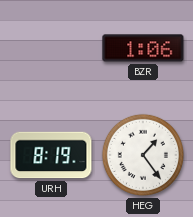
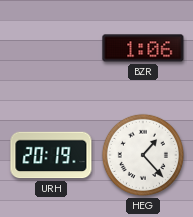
URH: 8:19 -> 20:19 (51, 155)
HEG: 1:24 -> 1:23 (143, 155)
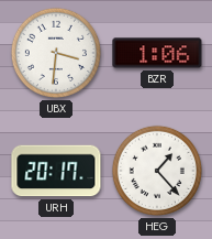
UBX: none -> 3:31 (56, 53)
URH: 20:19 -> 20:17 (56, 171)
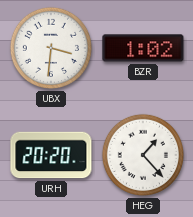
BZR: 1:06 -> 1:02 (143, 48)
URH: 20:17 -> 20:20 (51, 155)
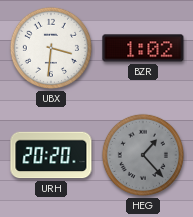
HEG dial: white -> grey (143, 155)
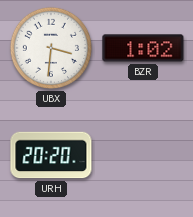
HEG: 1:23 -> none (143, 155)
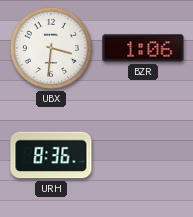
BZR: 1:02 -> 1:06 (143, 48)
URH: 20:20 -> 8:36 (51, 155)
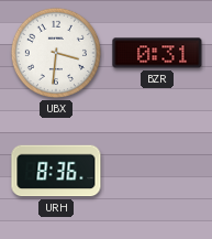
BZR: 1:06 -> 0:31 (157, 53)
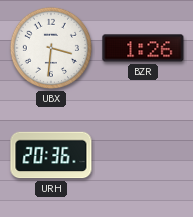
BZR: 0:31 -> 1:26 (143, 48)
URH: 8:36 -> 20:36 (51, 155)
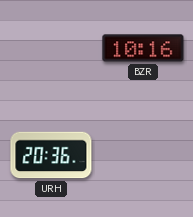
UBX: 3:31 -> none (51, 48)
BZR: 1:26 -> 10:16 (143, 48)
